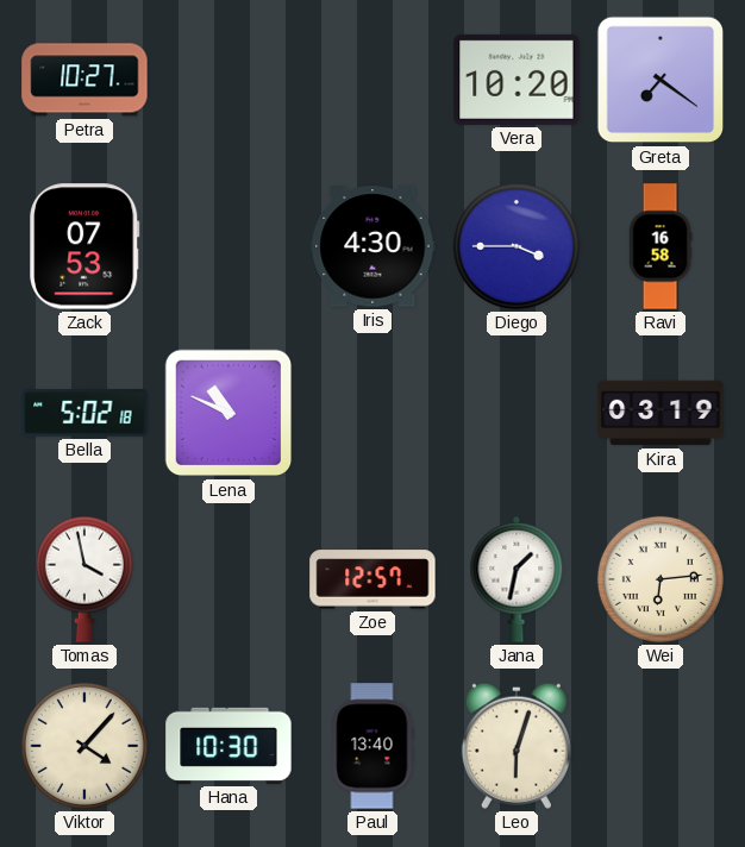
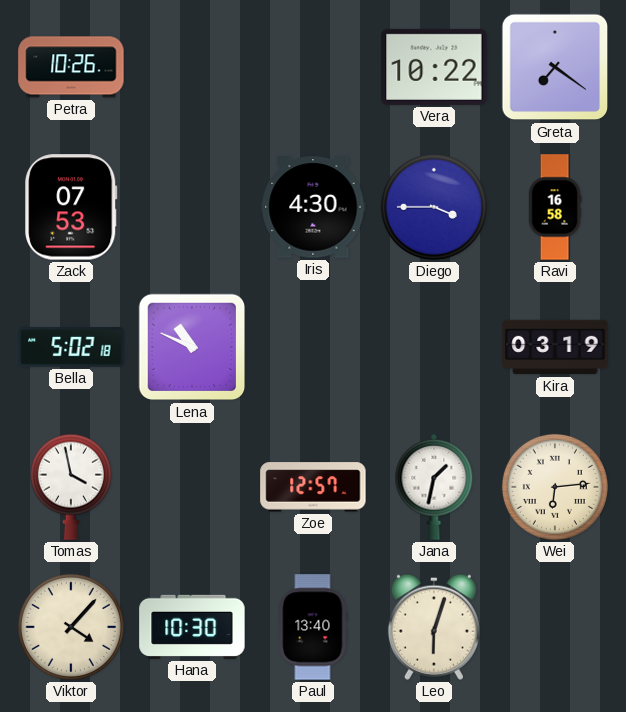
Petra: 10:27 -> 10:26 (71, 67)
Vera: 10:20 -> 10:22 (434, 67)
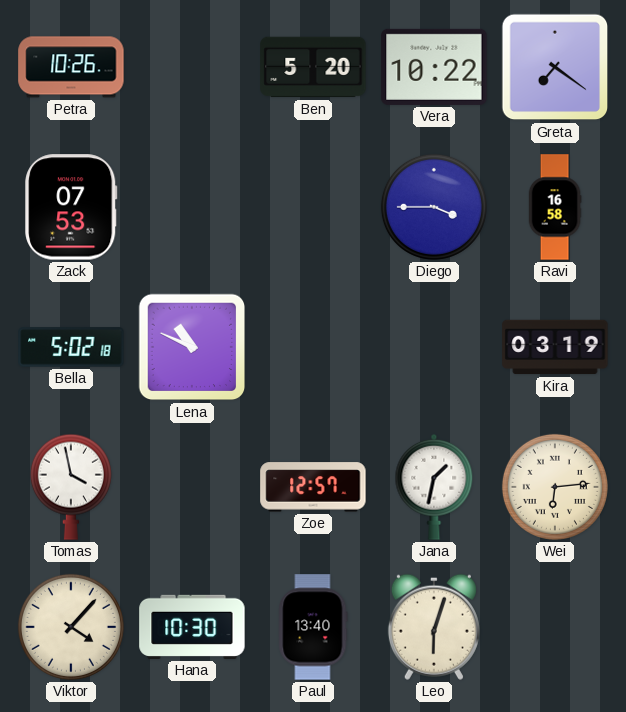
Ben: none -> 5:20 (313, 67)
Iris: 4:30 -> none (313, 207)
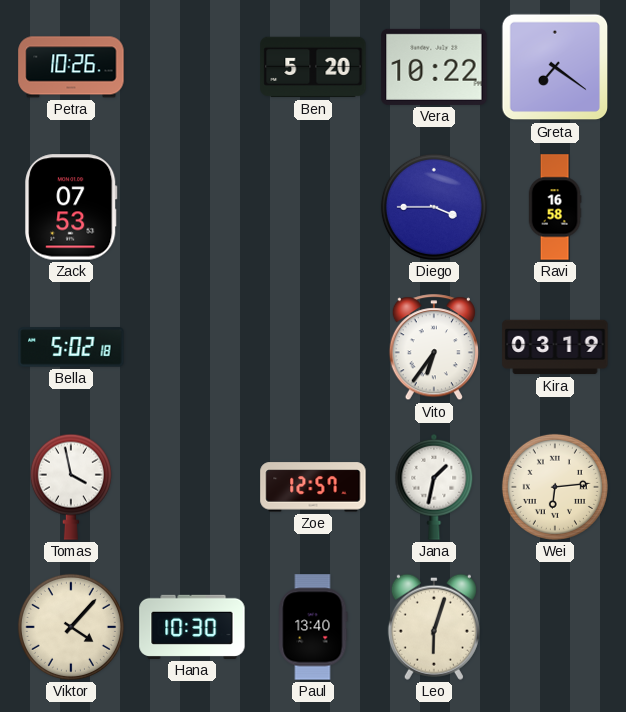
Lena: 10:49 -> none (192, 347)
Vito: none -> 6:36 (434, 348)
